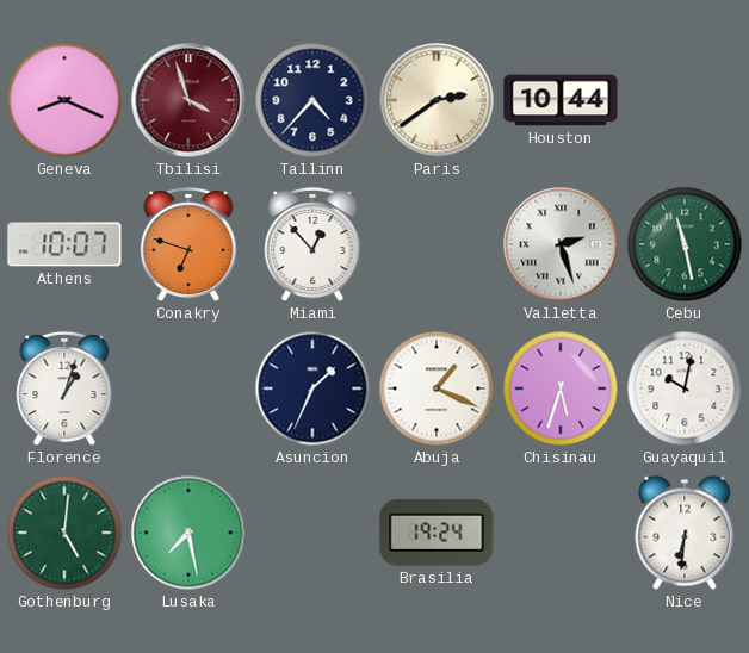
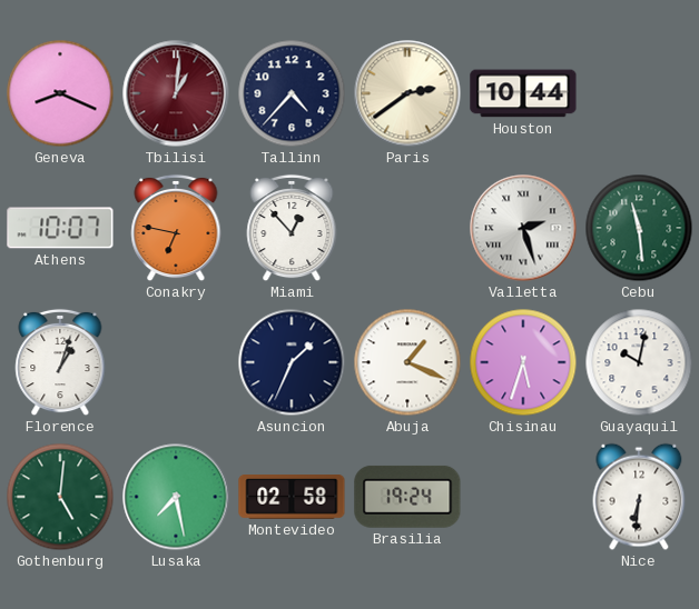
Tbilisi: 3:57 -> 1:01 (176, 93)
Conakry: 6:48 -> 6:47 (176, 228)
Cebu: 11:28 -> 11:29 (639, 228)
Montevideo: none -> 02:58 (292, 498)
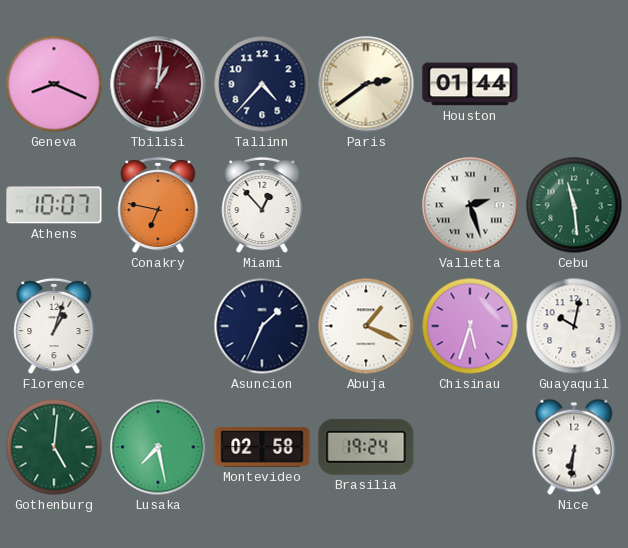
Houston: 10:44 -> 01:44 (470, 84)
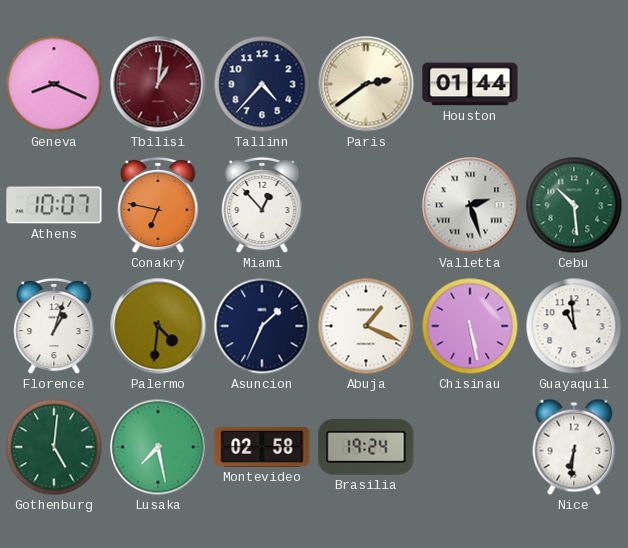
Cebu: 11:29 -> 10:29 (574, 205)
Palermo: none -> 4:31 (158, 326)
Chisinau: 5:33 -> 5:28 (470, 326)
Guayaquil: 10:02 -> 10:59 (574, 326)
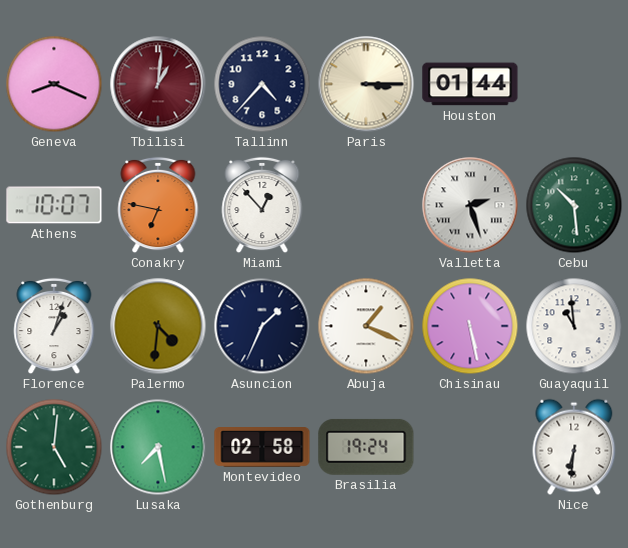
Paris: 2:39 -> 3:15 (366, 84)
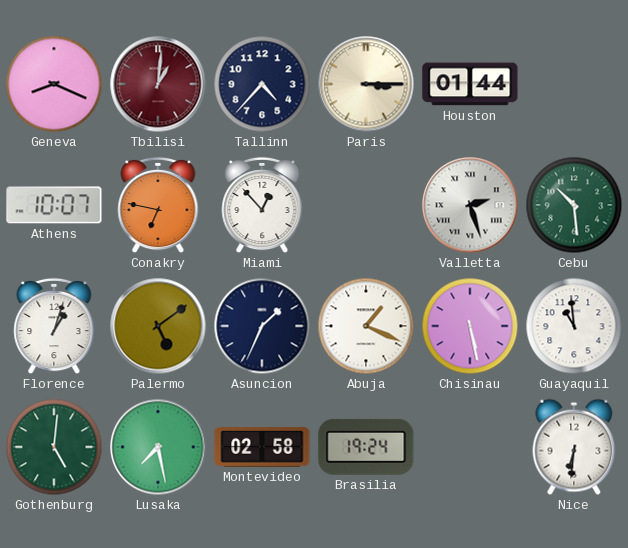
Palermo: 4:31 -> 5:09 (158, 326)
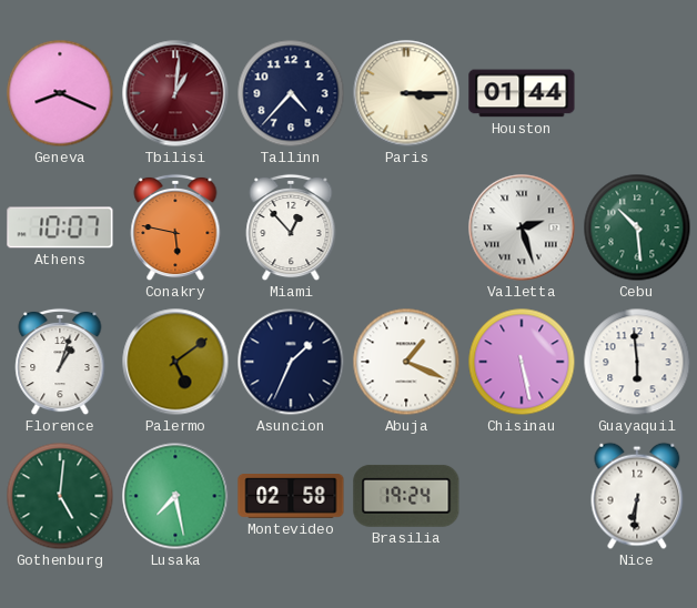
Conakry: 6:47 -> 5:47 (175, 227)
Guayaquil: 10:59 -> 5:59 (637, 362)
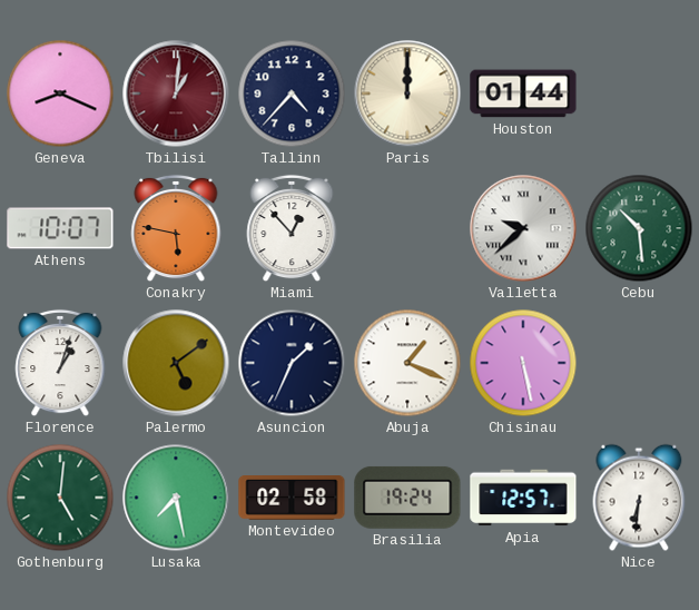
Paris: 3:15 -> 12:00 (407, 94)
Valletta: 2:27 -> 9:38 (523, 228)
Guayaquil: 5:59 -> none (637, 362)
Apia: none -> 12:57 (523, 498)
